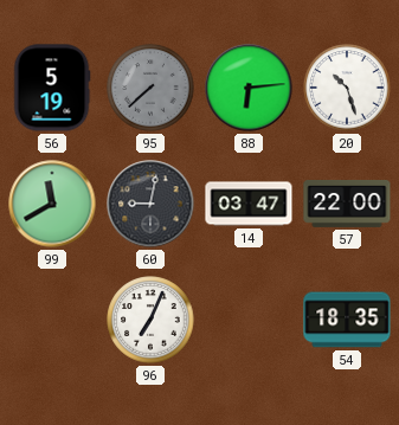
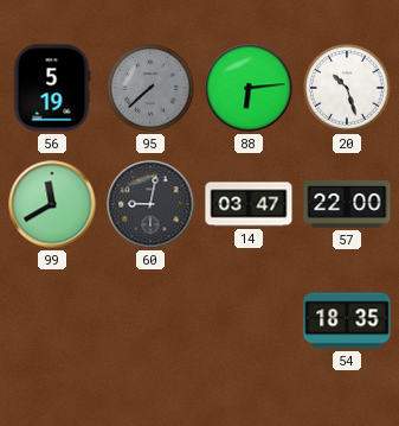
96: 7:04 -> none (150, 320)
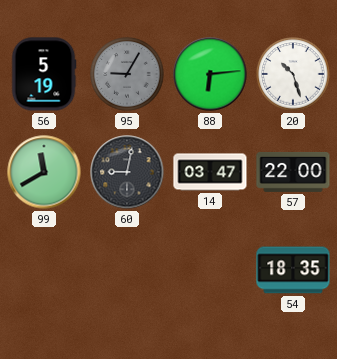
95: 7:38 -> 9:05 (127, 74)
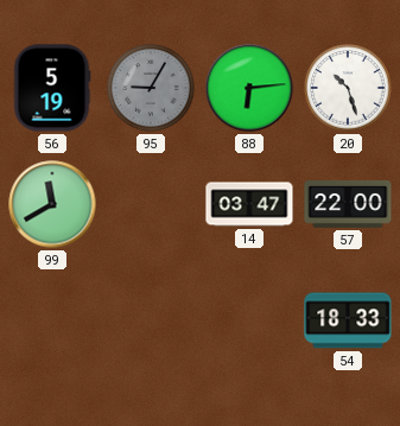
60: 9:02 -> none (127, 172)
54: 18:35 -> 18:33 (348, 320)
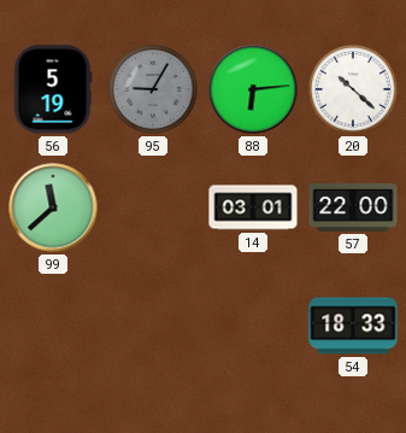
20: 10:27 -> 10:22 (353, 89)
99: 11:40 -> 11:38 (53, 207)
14: 03:47 -> 03:01 (253, 207)
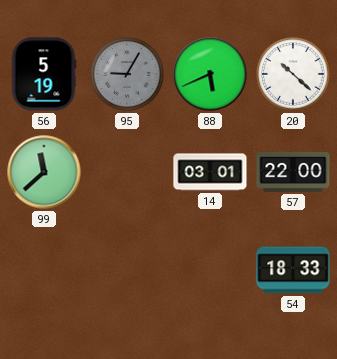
88: 6:14 -> 5:41 (210, 74)
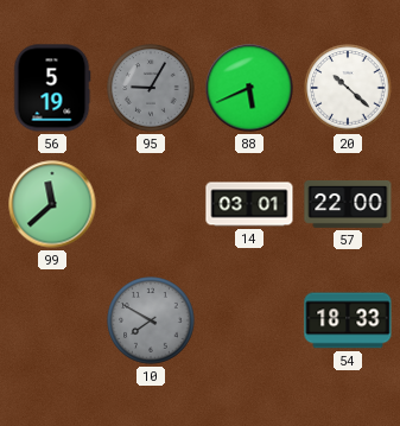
10: none -> 7:50 (151, 320)
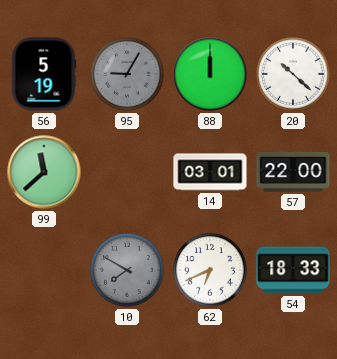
88: 5:41 -> 12:00 (210, 74)
62: none -> 6:41 (210, 270)
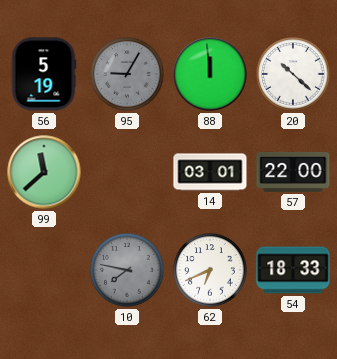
88: 12:00 -> 11:59 (210, 74)
10: 7:50 -> 7:47 (127, 270)
